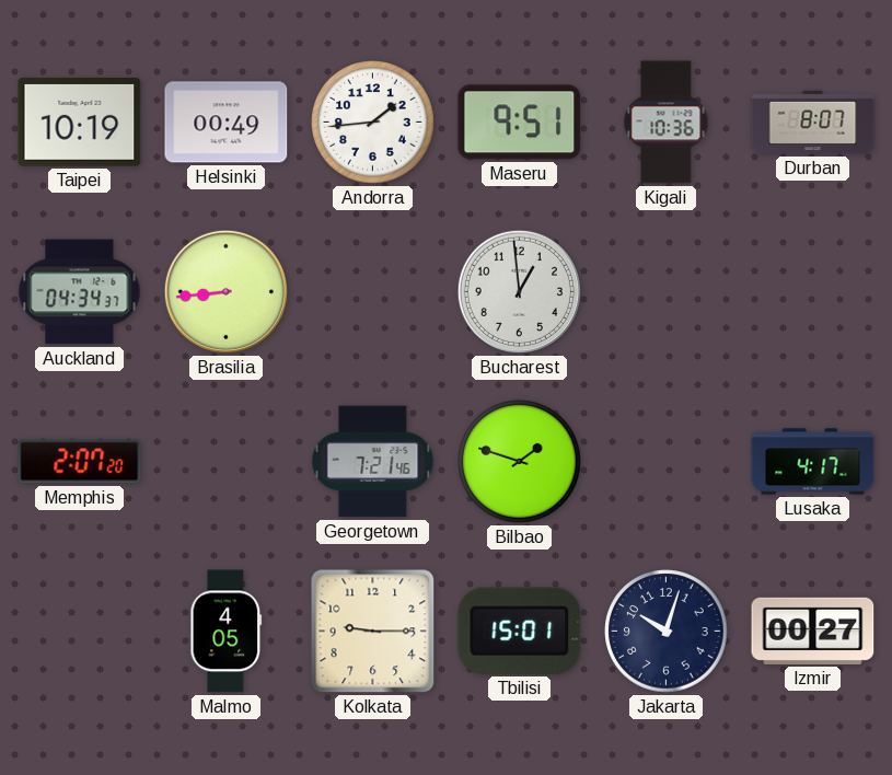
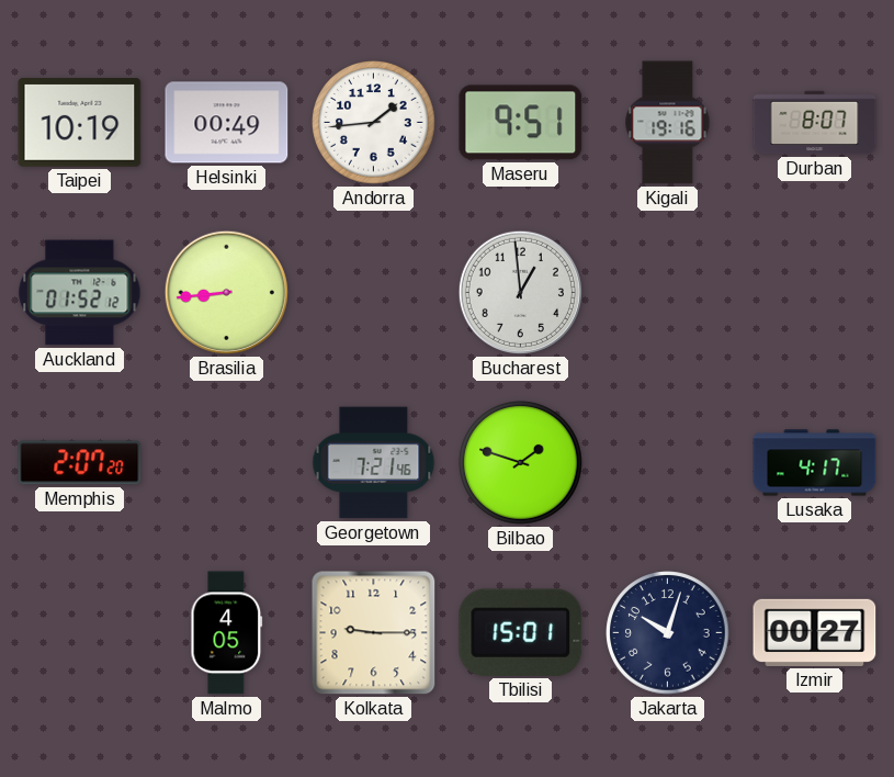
Kigali: 10:36 -> 19:16 (668, 123)
Auckland: 04:34 -> 01:52 (80, 293)
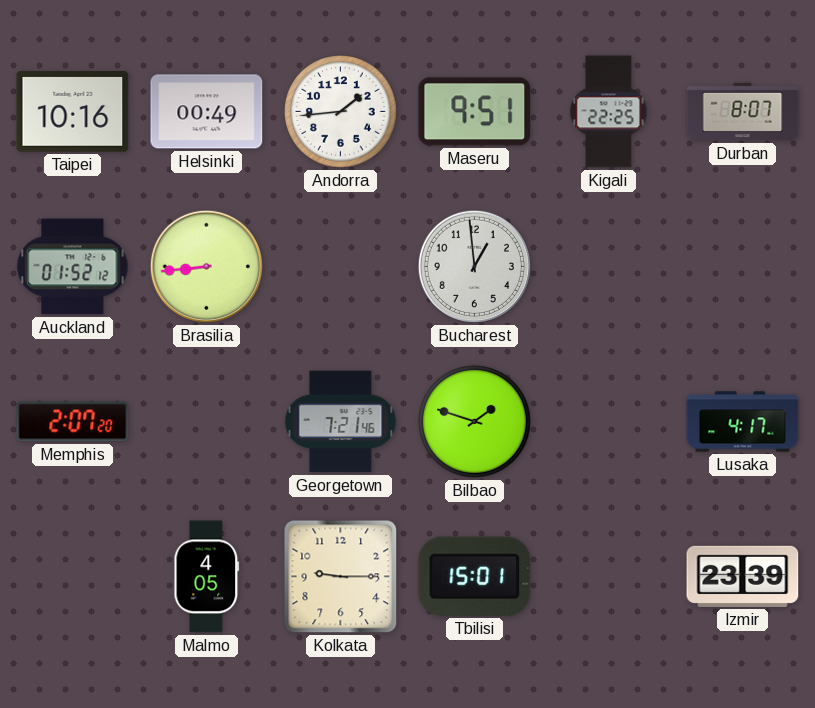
Taipei: 10:19 -> 10:16 (73, 112)
Kigali: 19:16 -> 22:25 (609, 112)
Jakarta: 10:03 -> none (668, 633)
Izmir: 00:27 -> 23:39 (743, 576)
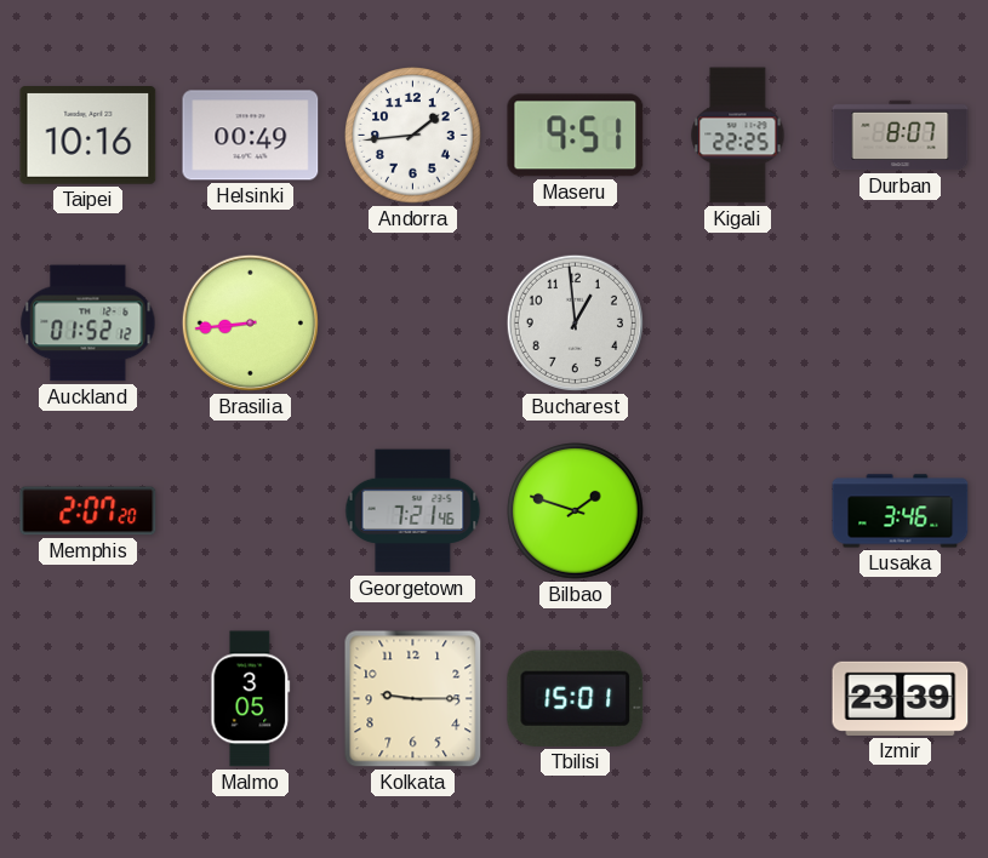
Lusaka: 4:17 -> 3:46 (901, 511)
Malmo: 4:05 -> 3:05 (251, 699)
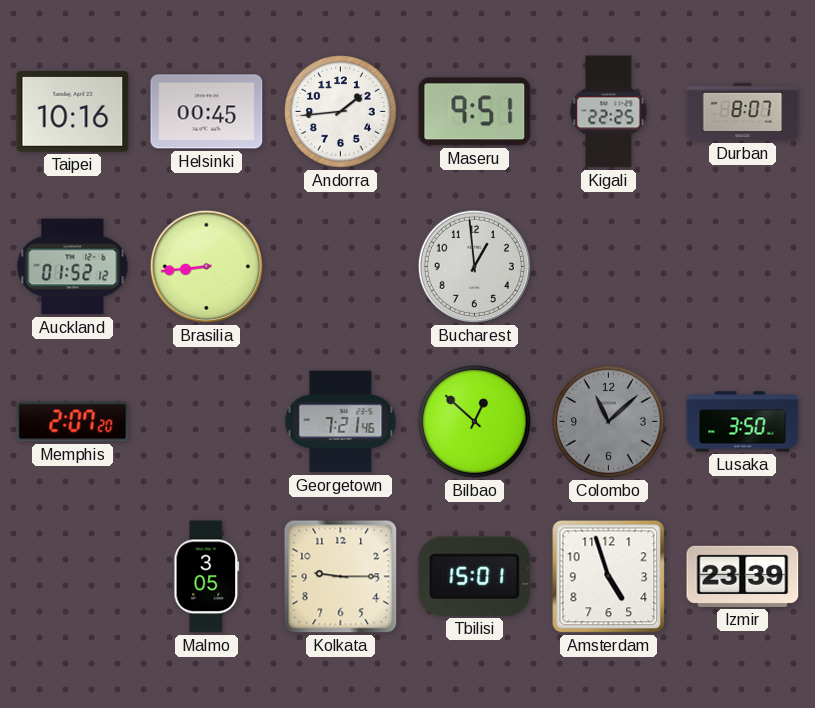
Helsinki: 00:49 -> 00:45 (207, 112)
Bilbao: 1:48 -> 12:52 (475, 422)
Colombo: none -> 11:08 (609, 422)
Lusaka: 3:46 -> 3:50 (743, 422)
Amsterdam: none -> 4:57 (609, 577)
